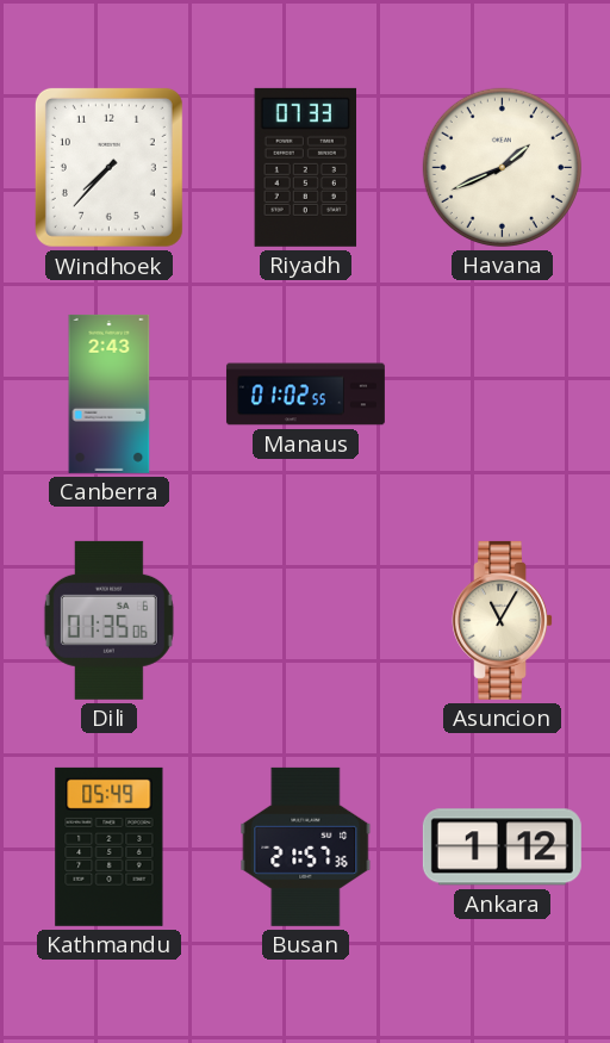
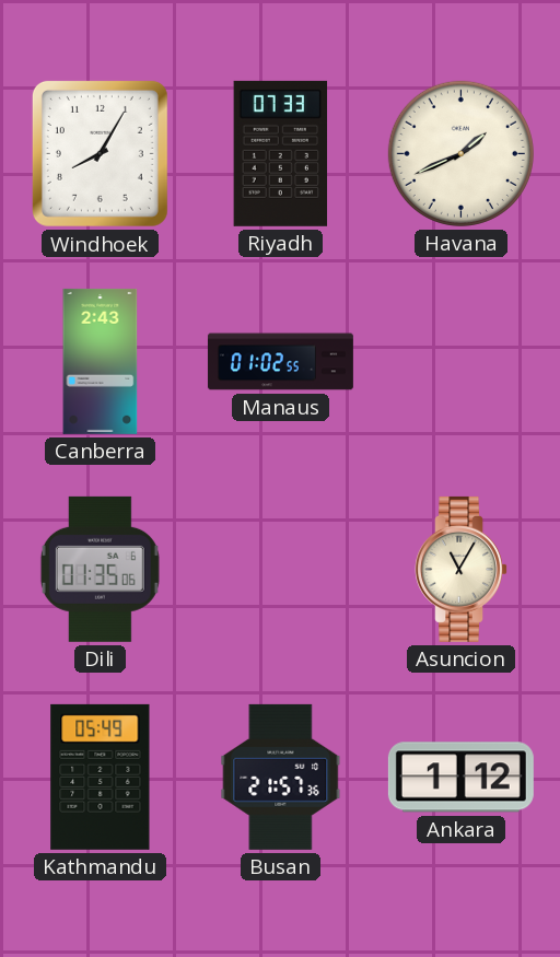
Windhoek: 7:37 -> 8:05 (100, 153)
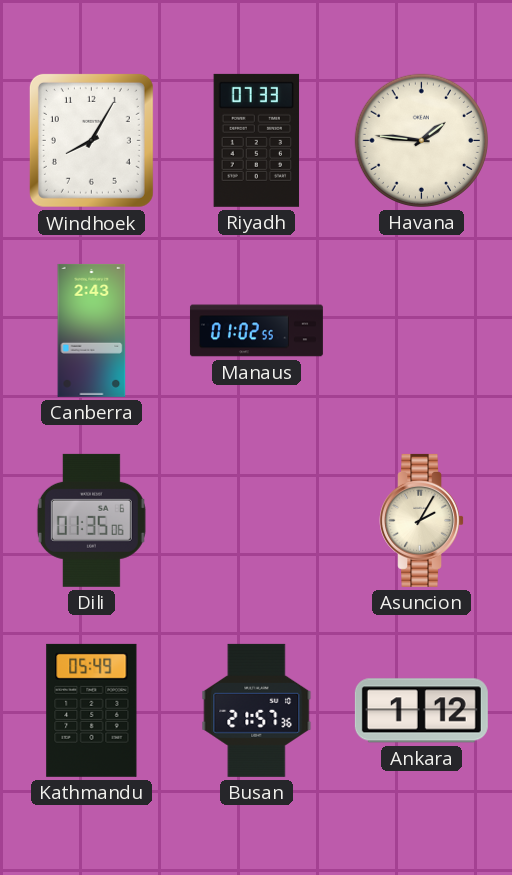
Havana: 1:41 -> 1:46 (421, 140)
Asuncion: 11:05 -> 2:05 (422, 520)
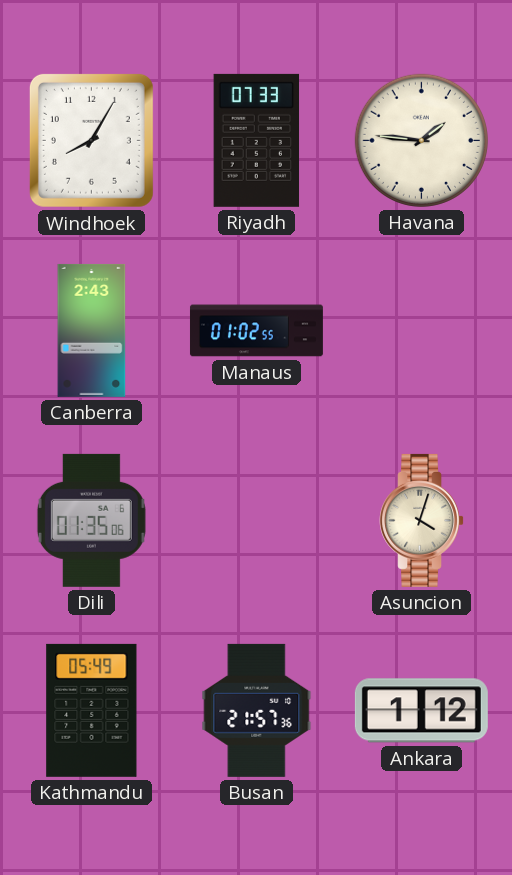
Asuncion: 2:05 -> 4:03 (422, 520)
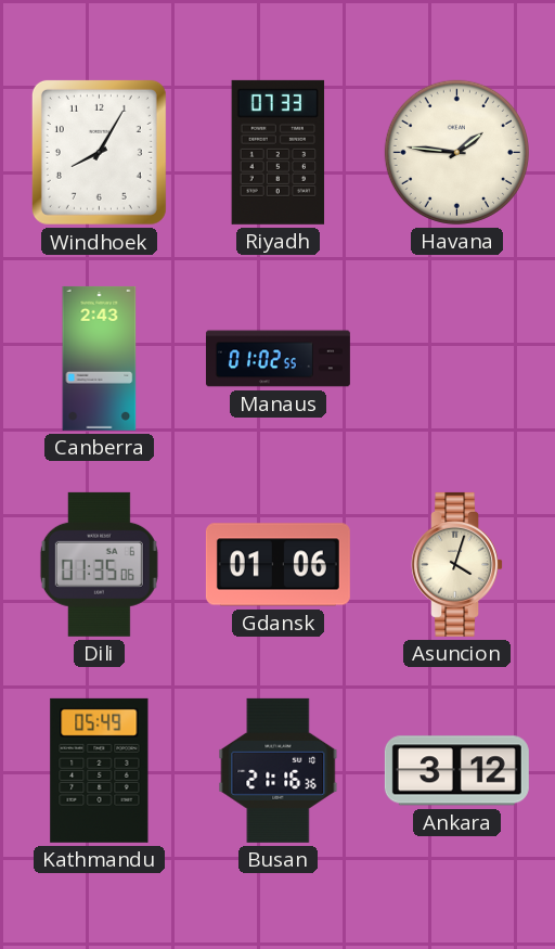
Gdansk: none -> 01:06 (277, 565)
Busan: 21:57 -> 21:16 (279, 770)
Ankara: 1:12 -> 3:12 (456, 771)
